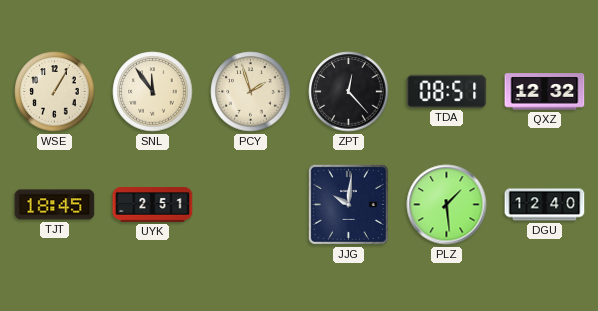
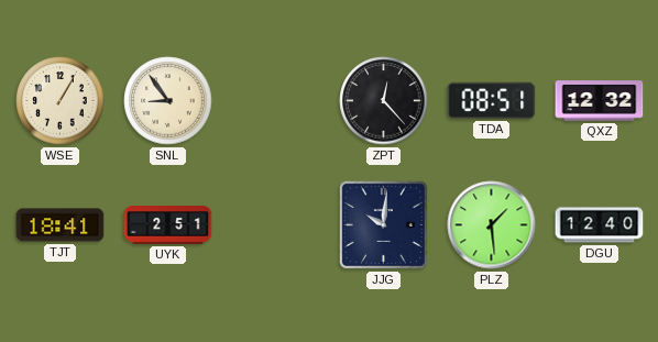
SNL: 11:54 -> 8:54 (168, 101)
PCY: 1:57 -> none (251, 92)
TJT: 18:45 -> 18:41 (61, 225)
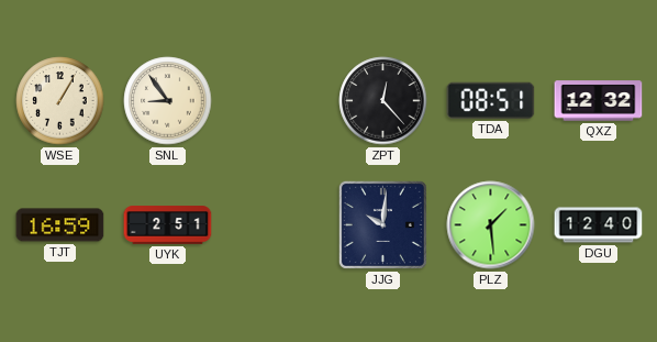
TJT: 18:41 -> 16:59 (60, 225)
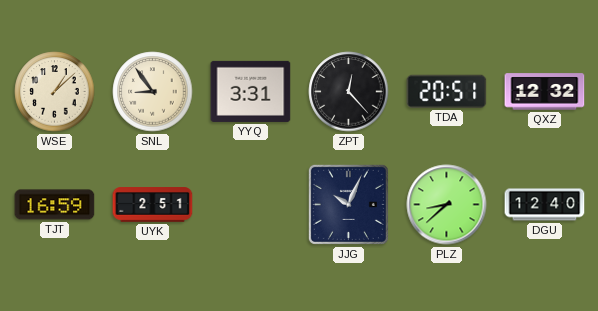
WSE: 1:05 -> 1:08 (55, 92)
YYQ: none -> 3:31 (251, 91)
TDA: 08:51 -> 20:51 (447, 91)
JJG: 10:01 -> 10:04 (348, 204)
PLZ: 1:29 -> 8:38 (447, 205)
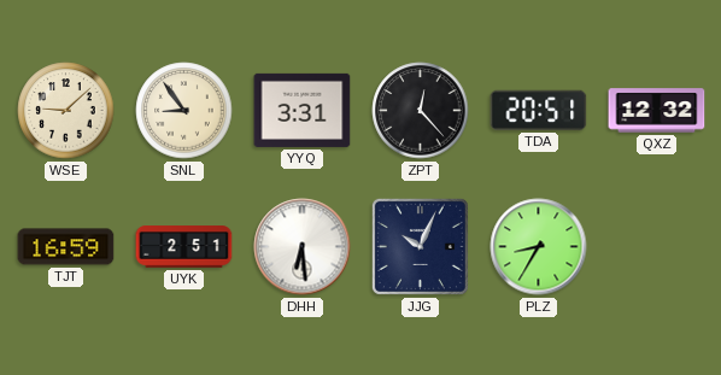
WSE: 1:08 -> 9:08 (66, 111)
DHH: none -> 6:29 (303, 247)
PLZ: 8:38 -> 8:35 (539, 247)
DGU: 12:40 -> none (545, 205)
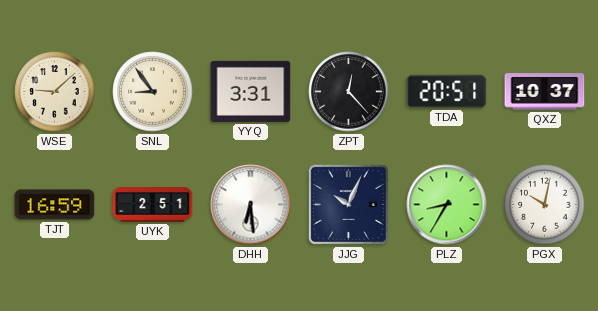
QXZ: 12:32 -> 10:37 (545, 92)
PGX: none -> 10:02 (545, 205)
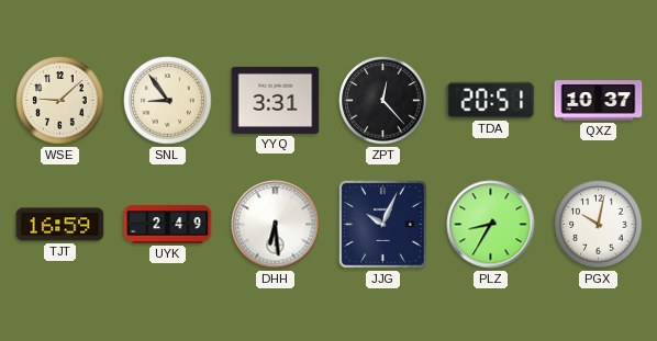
UYK: 2:51 -> 2:49 (168, 225)
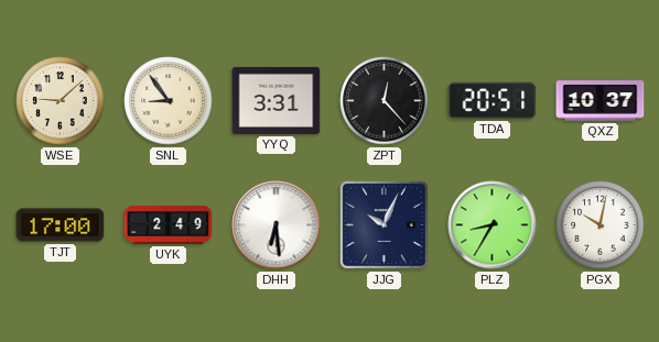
TJT: 16:59 -> 17:00 (61, 225)
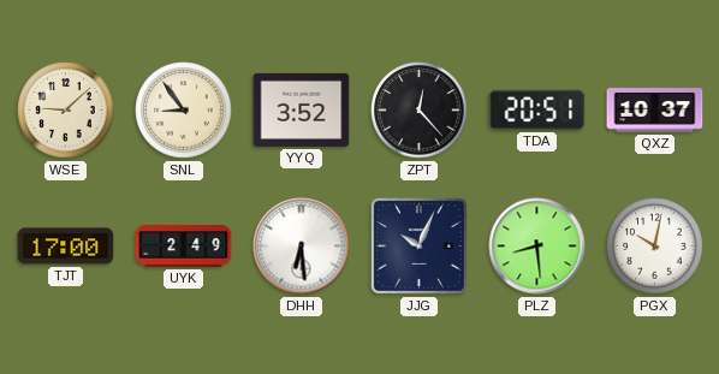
YYQ: 3:31 -> 3:52 (302, 109)
PLZ: 8:35 -> 8:29 (537, 247)
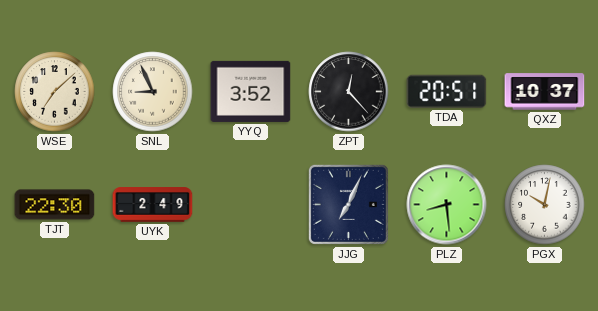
WSE: 9:08 -> 7:08 (55, 92)
SNL: 8:54 -> 8:56 (153, 92)
TJT: 17:00 -> 22:30 (55, 205)
DHH: 6:29 -> none (302, 247)
JJG: 10:04 -> 7:04 (348, 204)
